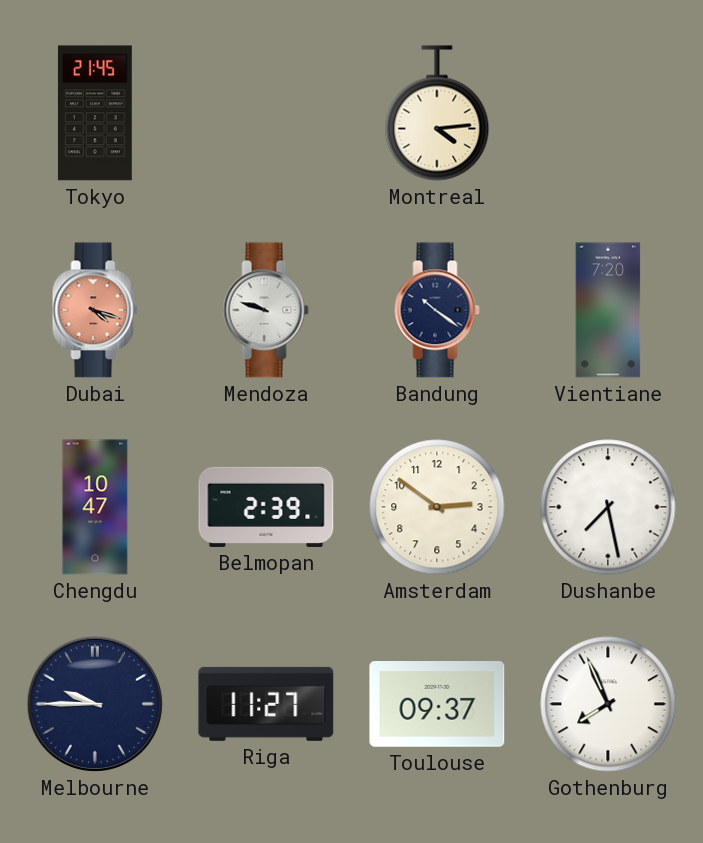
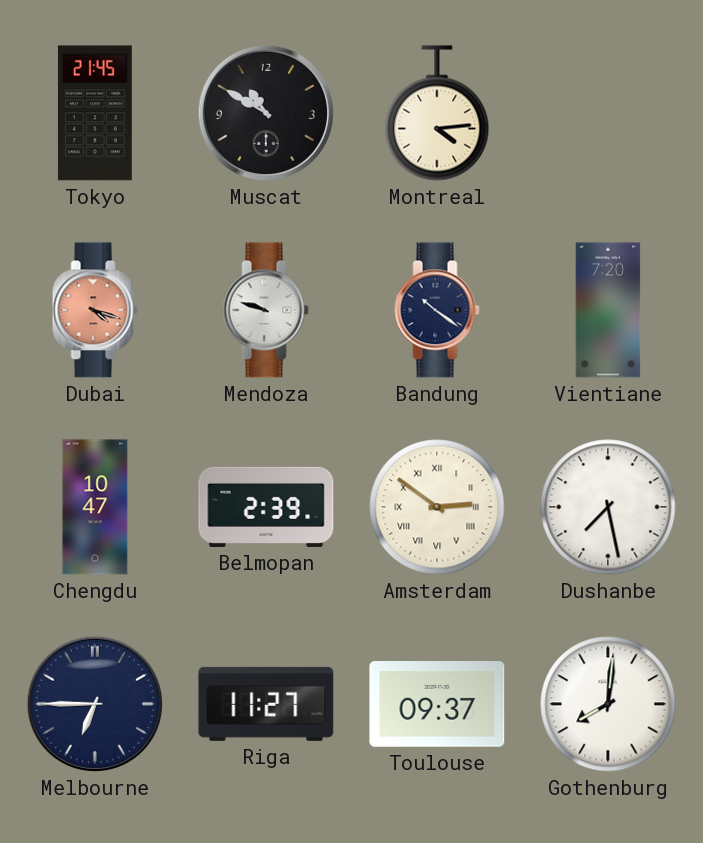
Muscat: none -> 10:50 (266, 113)
Amsterdam numerals: Arabic -> Roman (437, 507)
Melbourne: 9:45 -> 6:45 (95, 704)
Gothenburg: 7:56 -> 8:01 (608, 704)
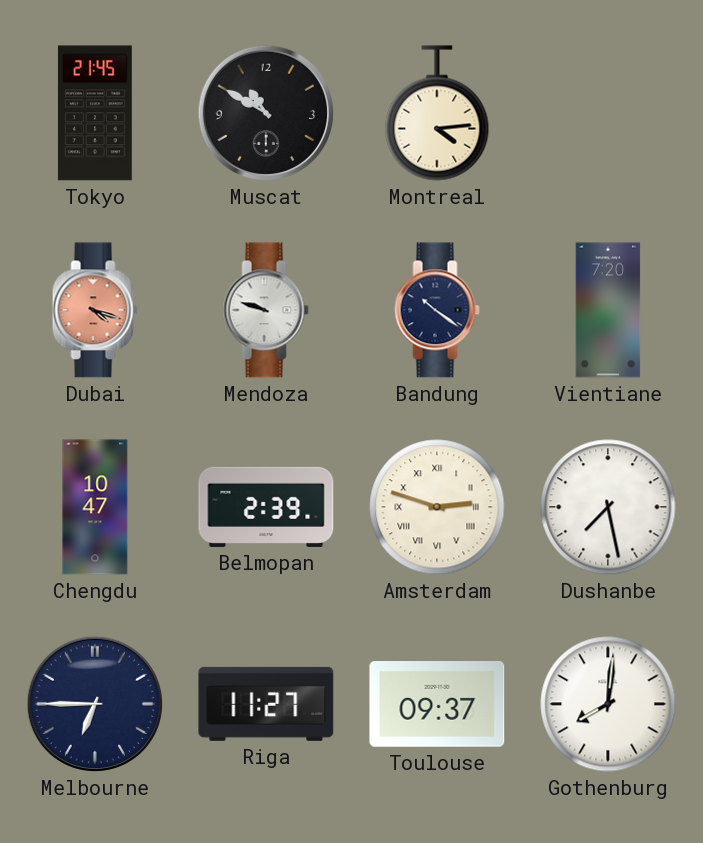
Amsterdam: 2:51 -> 2:48 (437, 507)
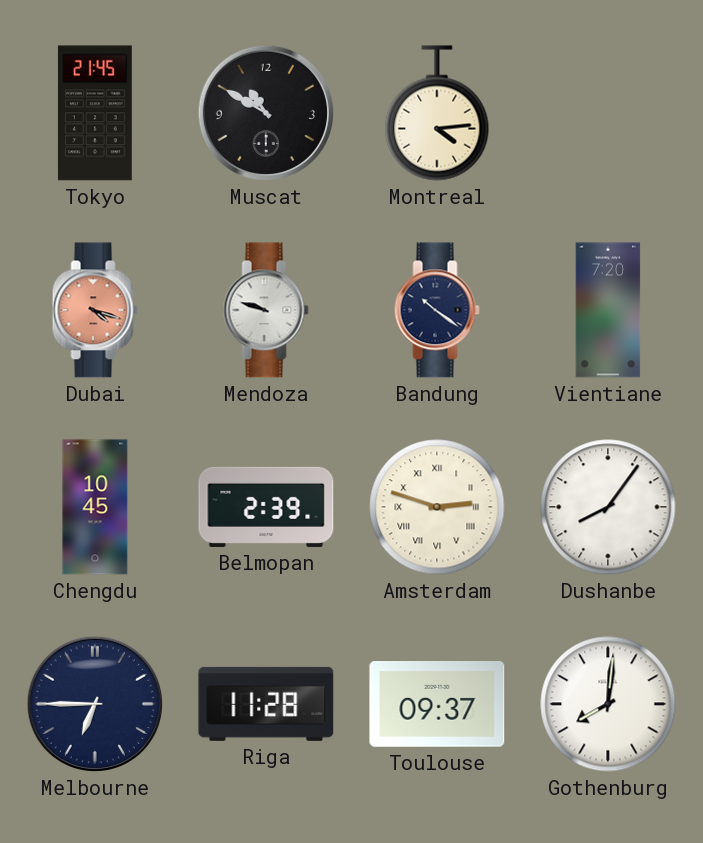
Chengdu: 10:47 -> 10:45 (95, 507)
Dushanbe: 7:28 -> 8:06 (608, 507)
Riga: 11:27 -> 11:28 (266, 704)
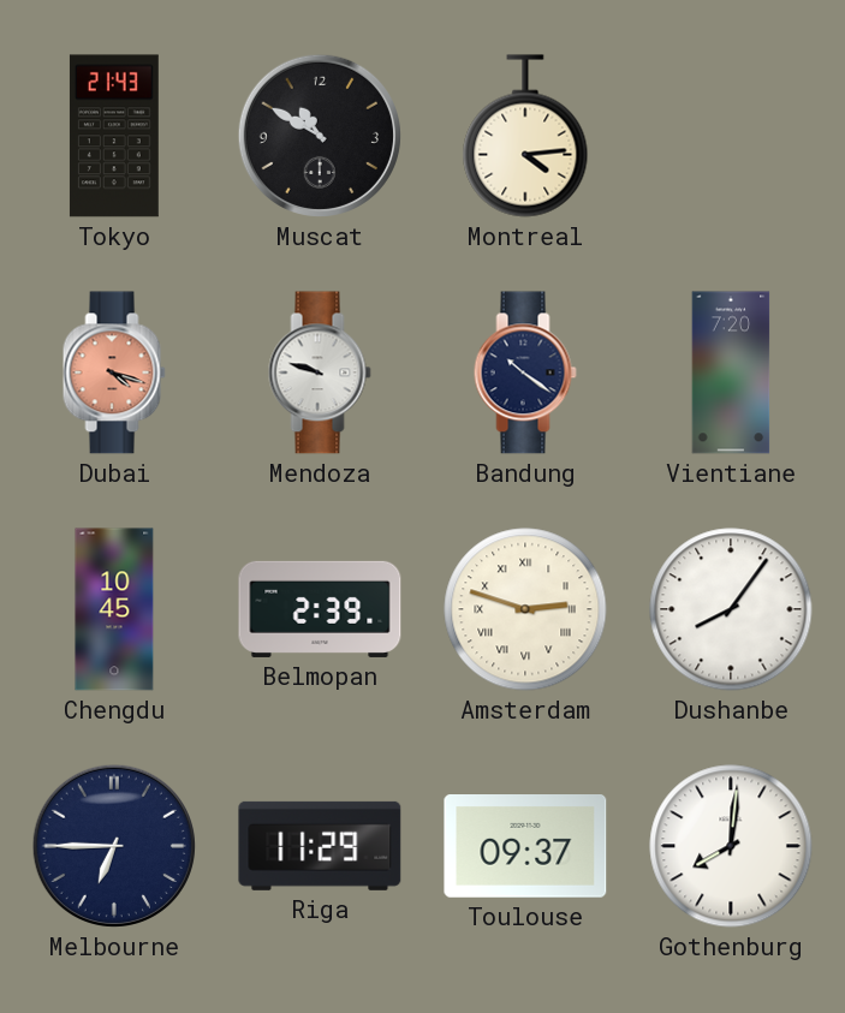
Tokyo: 21:45 -> 21:43 (114, 136)
Riga: 11:28 -> 11:29 (320, 846)
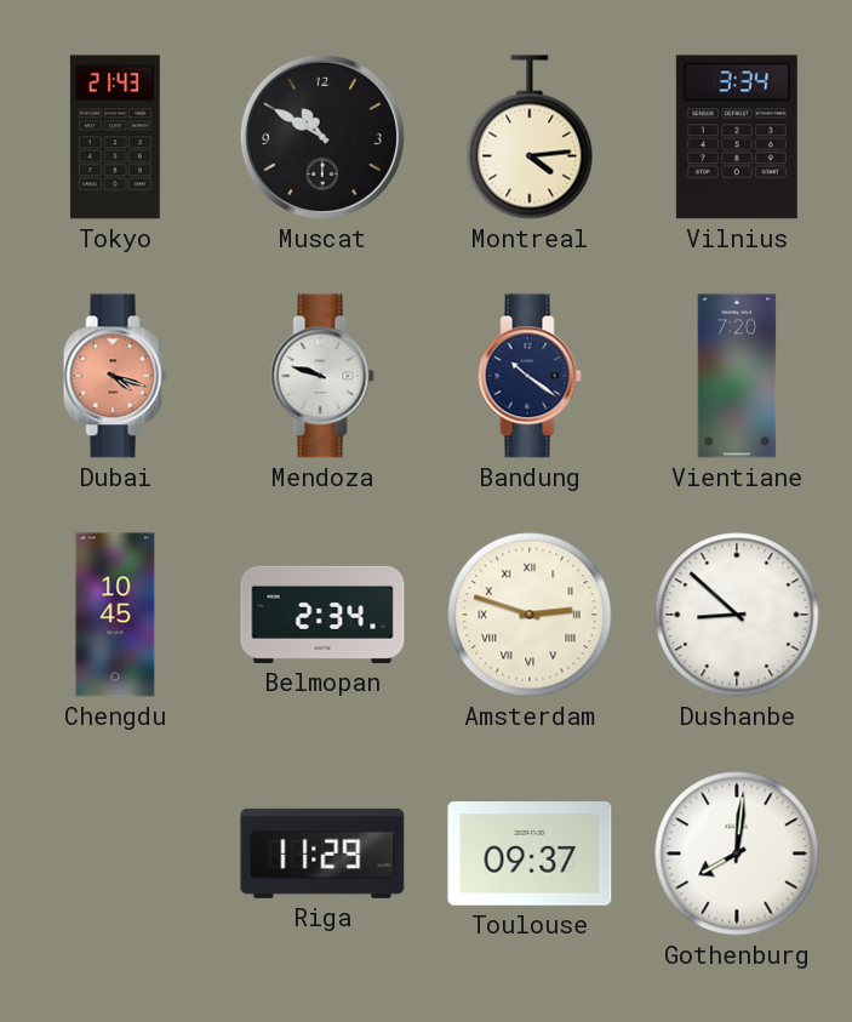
Vilnius: none -> 3:34 (737, 137)
Belmopan: 2:39 -> 2:34 (322, 615)
Dushanbe: 8:06 -> 8:52 (737, 615)
Melbourne: 6:45 -> none (114, 846)
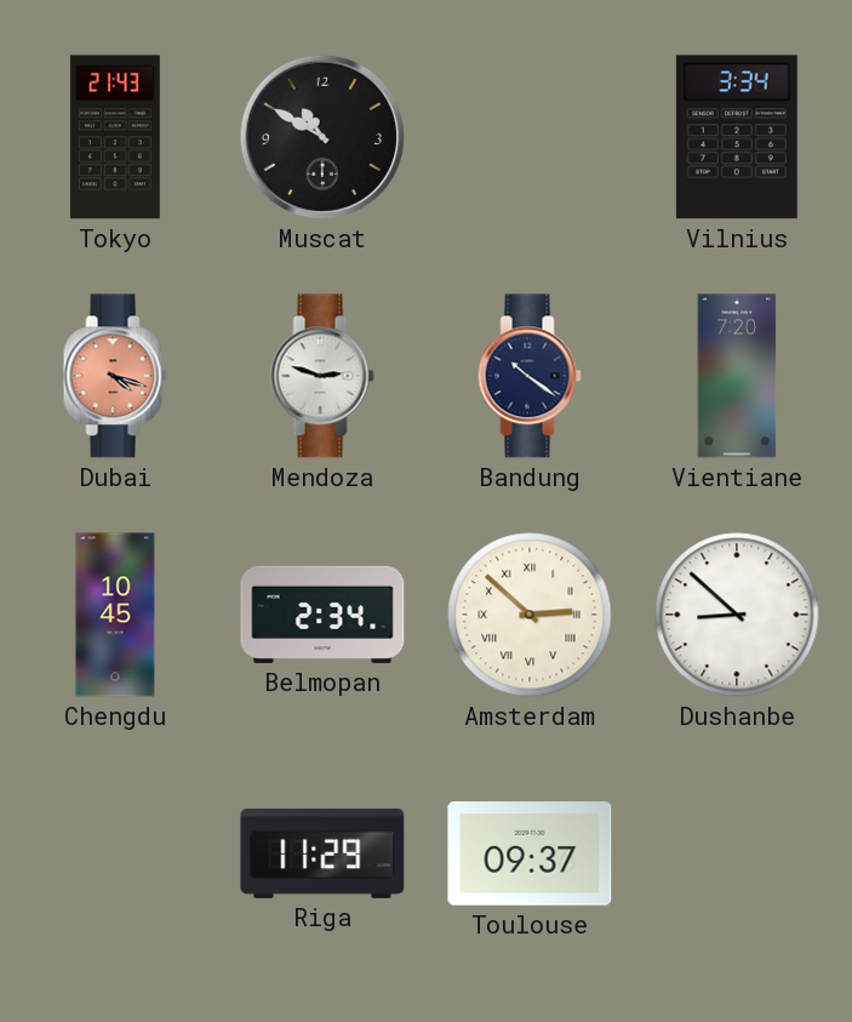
Montreal: 4:14 -> none (530, 137)
Mendoza: 9:48 -> 2:48 (322, 376)
Amsterdam: 2:48 -> 2:52 (530, 615)
Gothenburg: 8:01 -> none (737, 853)
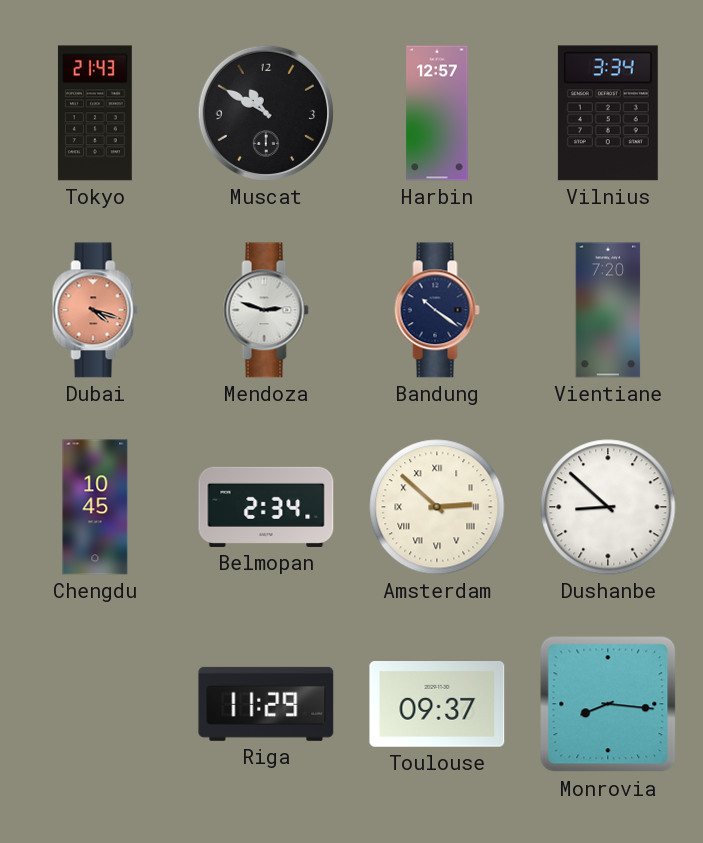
Harbin: none -> 12:57 (437, 113)
Monrovia: none -> 8:16 (608, 704)
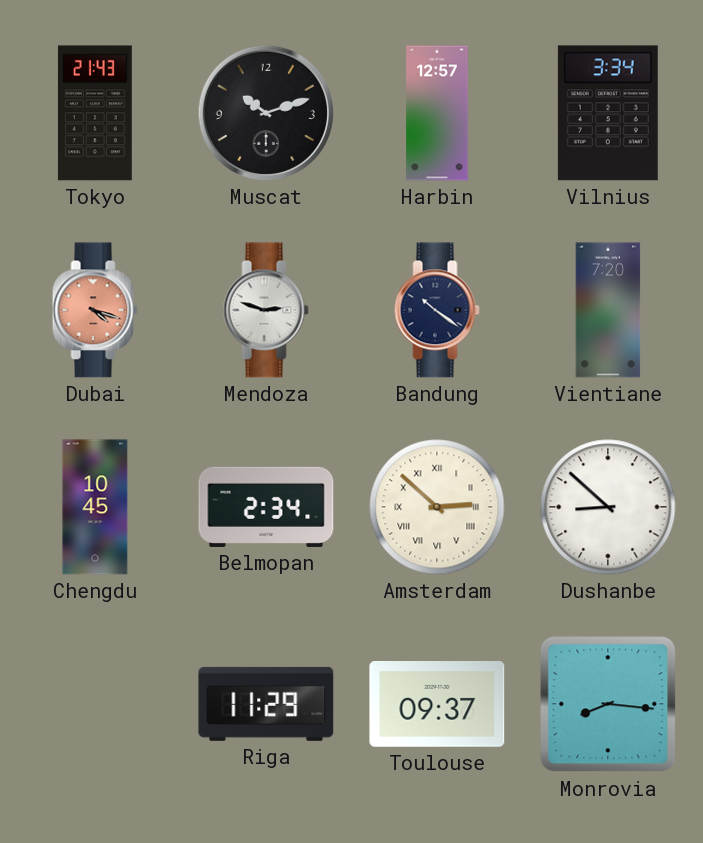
Muscat: 10:50 -> 10:12 (266, 113)
